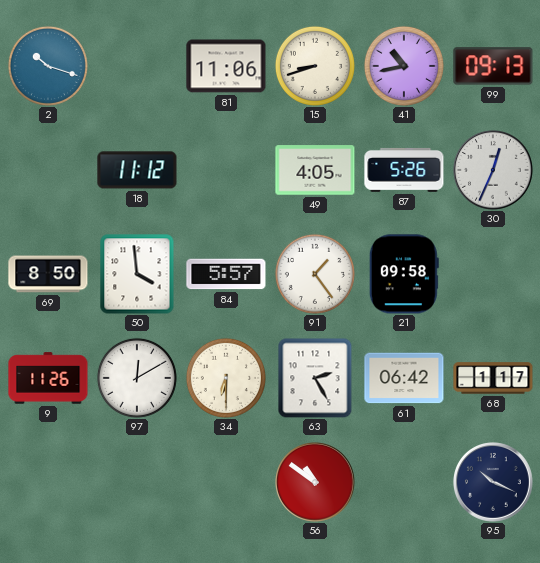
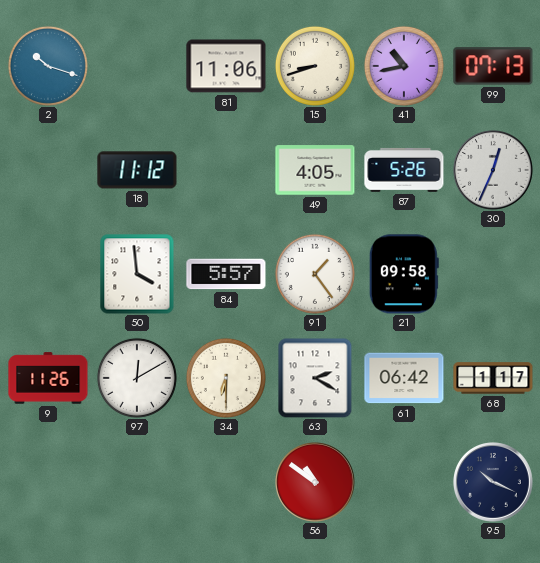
99: 09:13 -> 07:13 (493, 66)
69: 8:50 -> none (48, 274)
63: 2:25 -> 2:20 (315, 378)
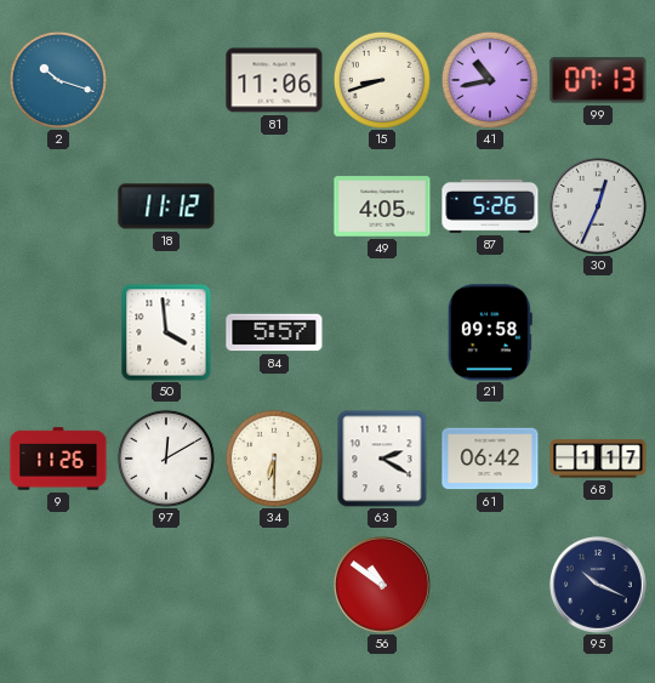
91: 1:24 -> none (315, 274)
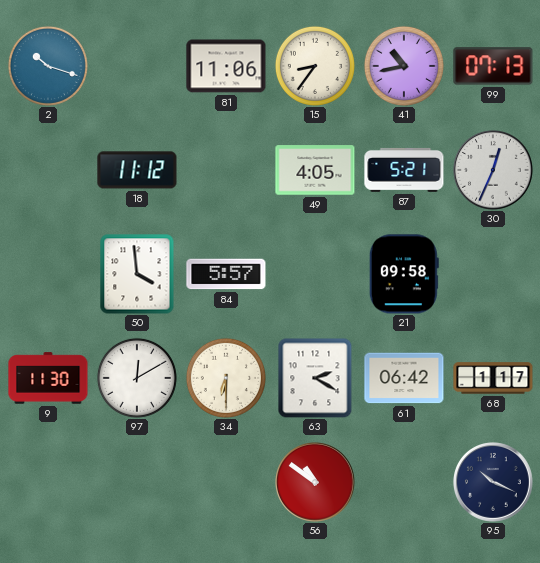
15: 8:42 -> 8:36 (315, 66)
87: 5:26 -> 5:21 (404, 170)
9: 11:26 -> 11:30 (48, 378)
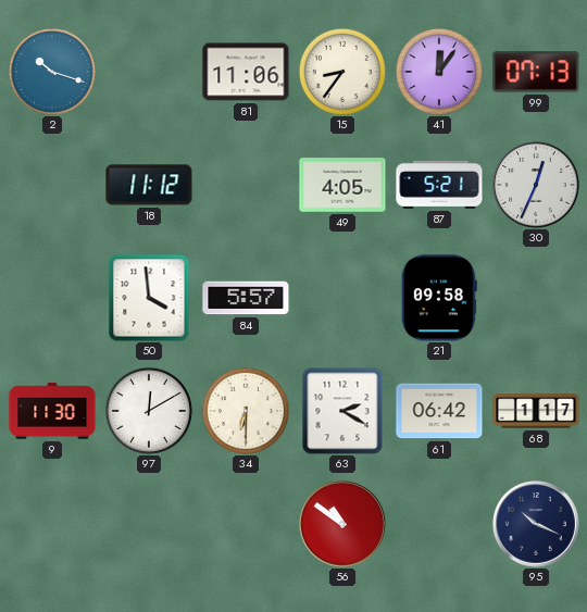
41: 10:43 -> 12:06 (439, 72)
